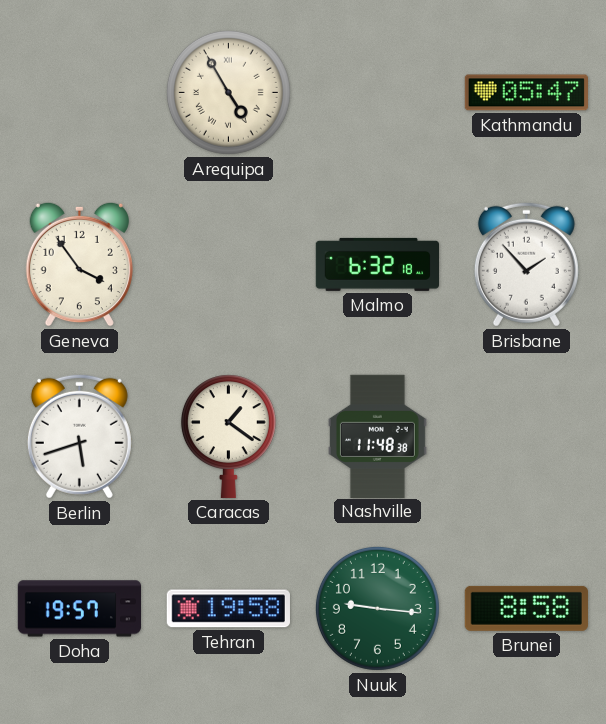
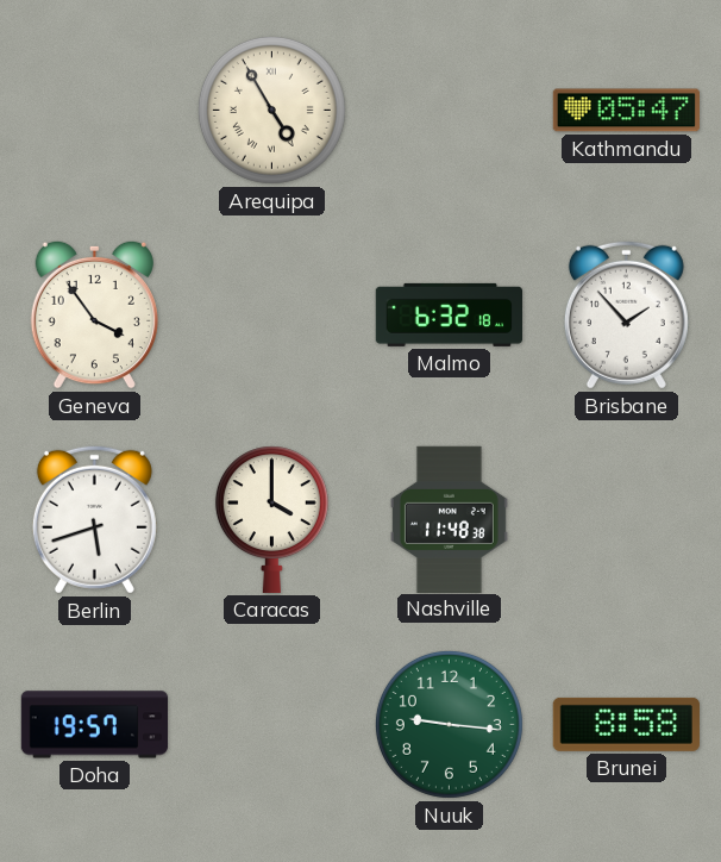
Caracas: 1:21 -> 4:00 (271, 519)
Tehran: 19:58 -> none (228, 609)
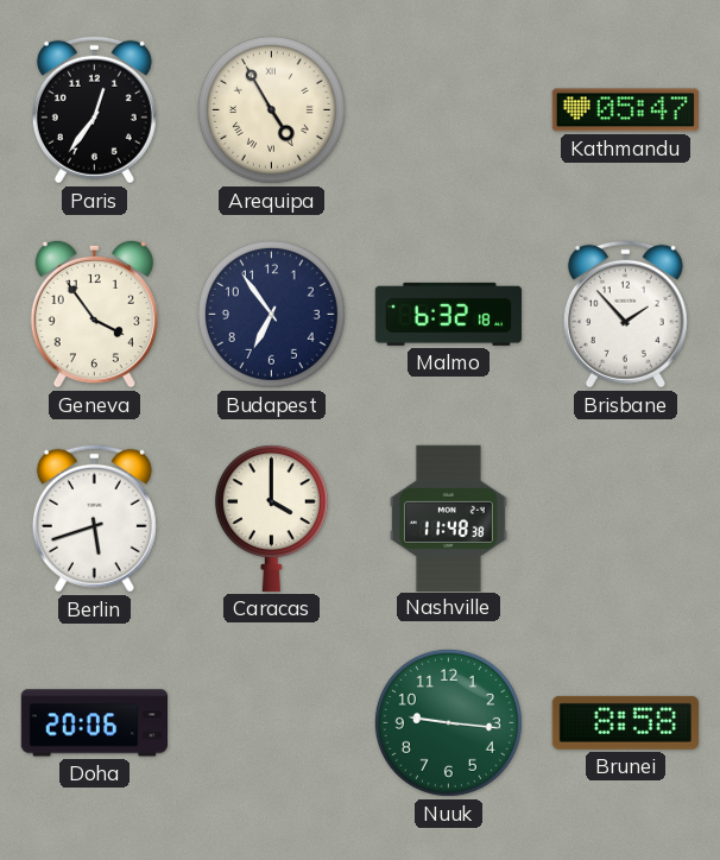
Paris: none -> 12:36 (94, 109)
Budapest: none -> 6:54 (271, 314)
Doha: 19:57 -> 20:06 (94, 723)
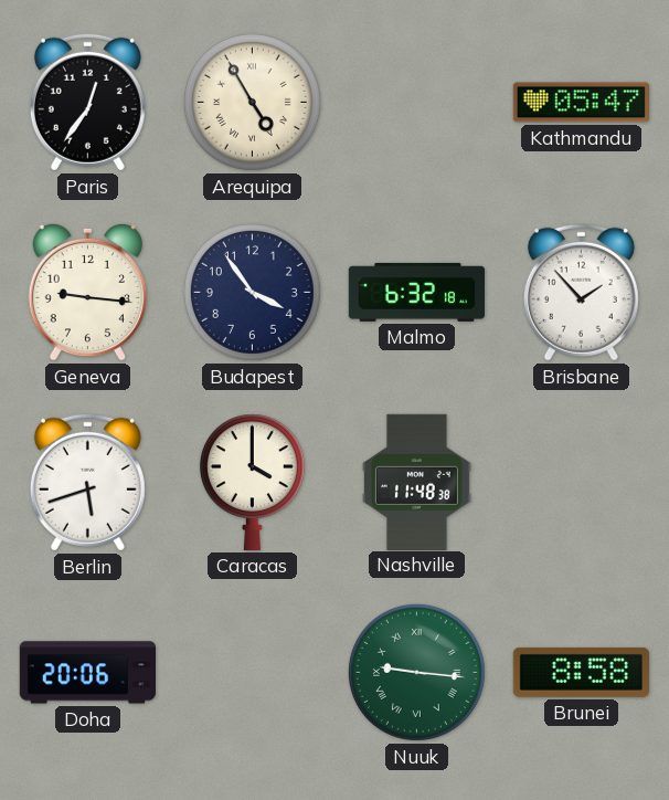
Geneva: 3:54 -> 9:16 (87, 292)
Budapest: 6:54 -> 3:54 (252, 292)
Nuuk numerals: Arabic -> Roman (416, 672)
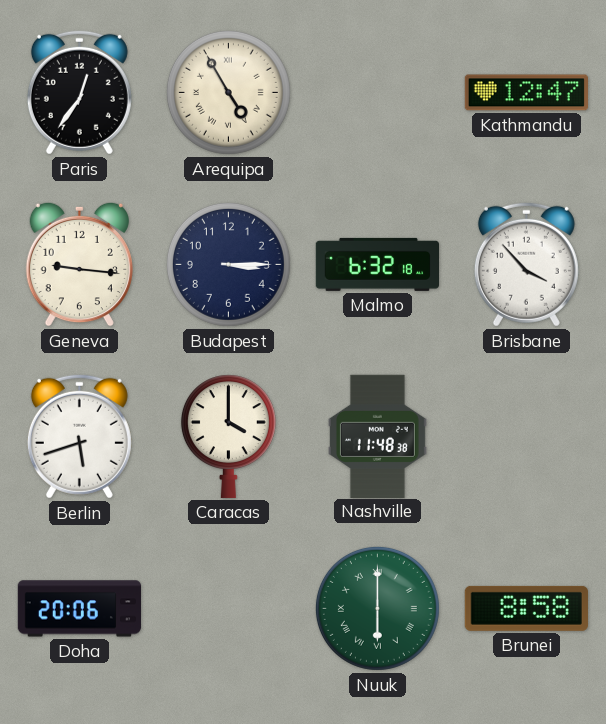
Kathmandu: 05:47 -> 12:47 (526, 93)
Budapest: 3:54 -> 3:15 (228, 264)
Brisbane: 1:53 -> 3:53 (526, 264)
Nuuk: 9:16 -> 6:00 (377, 608)
